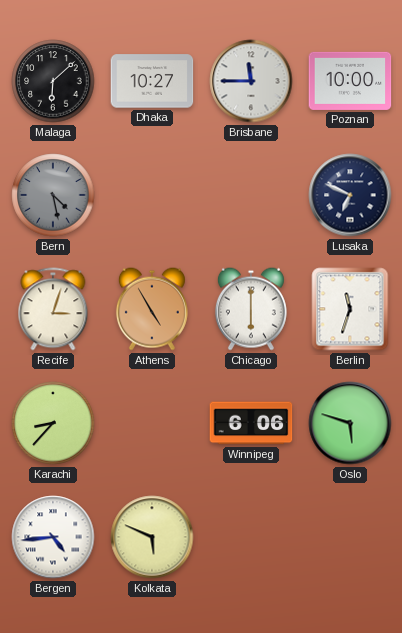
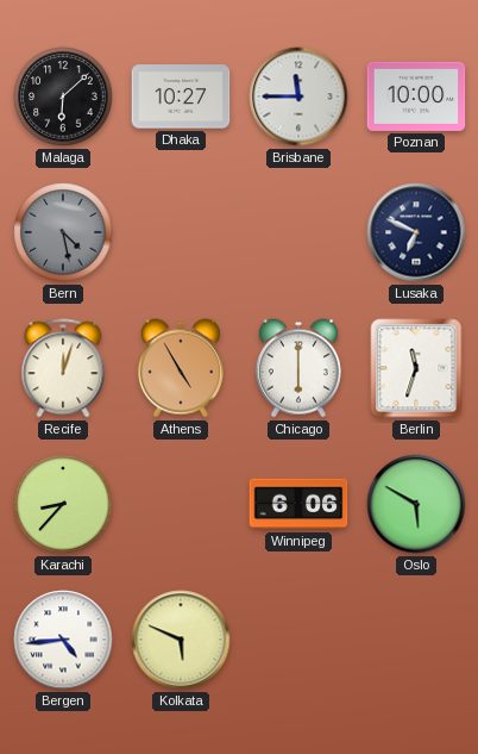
Recife: 3:03 -> 12:03 (63, 368)
Oslo: 5:48 -> 5:50 (416, 504)
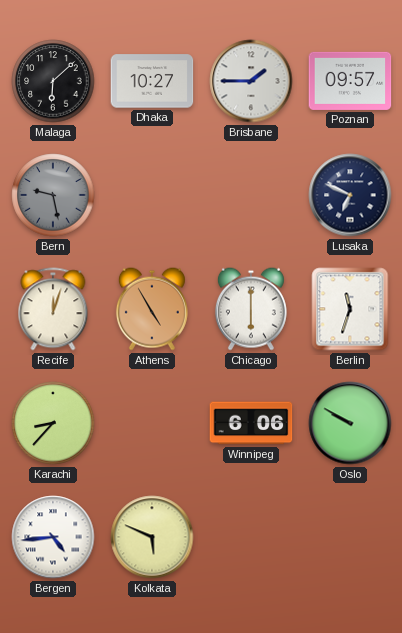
Brisbane: 11:45 -> 1:45 (251, 81)
Poznan: 10:00 -> 09:57 (350, 81)
Bern: 4:28 -> 9:28 (53, 195)
Oslo: 5:50 -> 9:50 (350, 423)
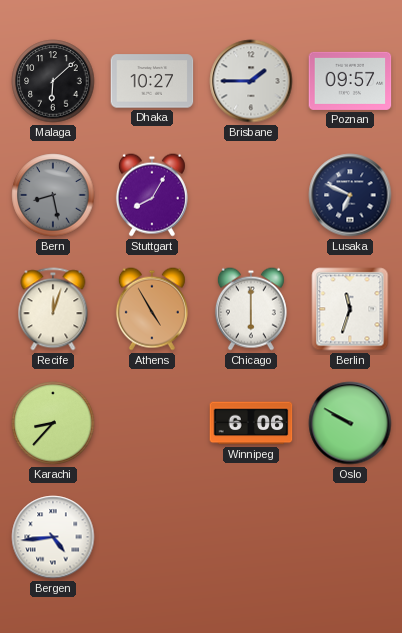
Bern: 9:28 -> 8:28 (53, 195)
Stuttgart: none -> 8:05 (152, 195)
Kolkata: 5:49 -> none (152, 537)
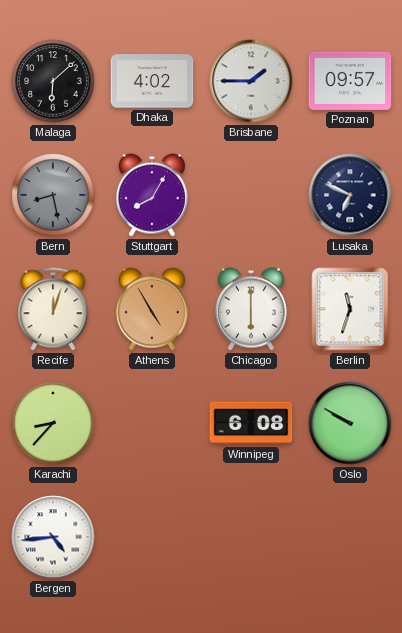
Dhaka: 10:27 -> 4:02 (152, 81)
Winnipeg: 6:06 -> 6:08 (251, 423)
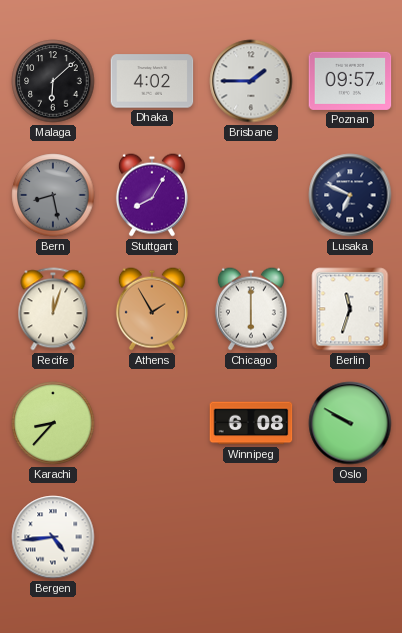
Athens: 4:55 -> 1:55 (152, 309)
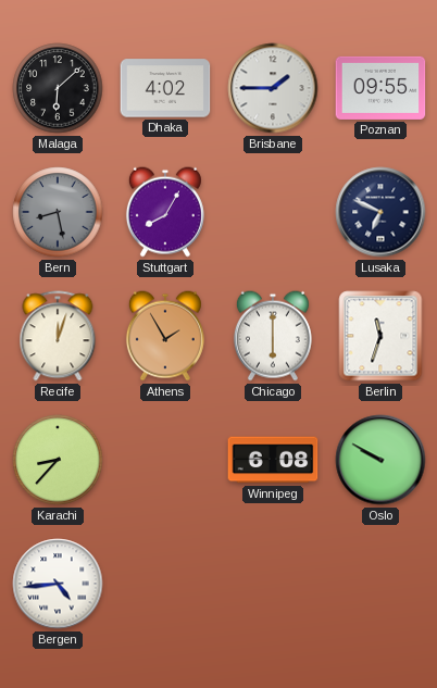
Poznan: 09:57 -> 09:55 (380, 88)
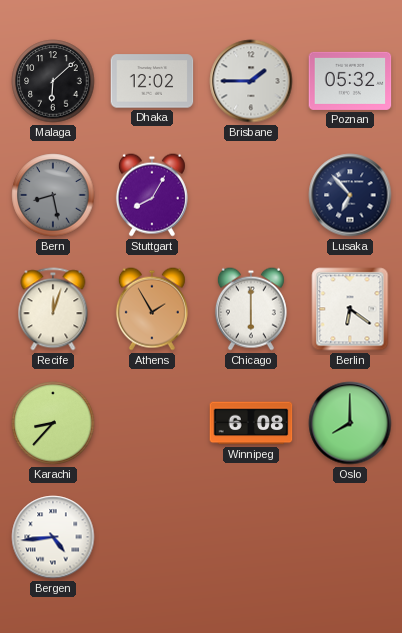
Dhaka: 4:02 -> 12:02 (152, 81)
Poznan: 09:55 -> 05:32 (350, 81)
Lusaka: 6:49 -> 6:53 (350, 195)
Berlin: 11:33 -> 6:21 (350, 309)
Oslo: 9:50 -> 8:00 (350, 423)
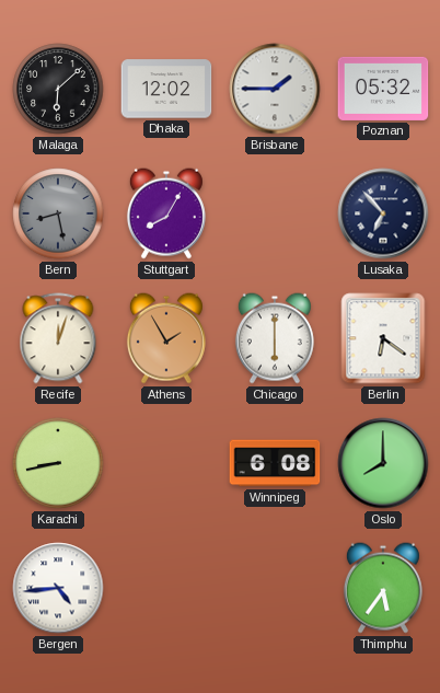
Karachi: 8:37 -> 8:43 (58, 463)
Thimphu: none -> 5:36 (383, 588)
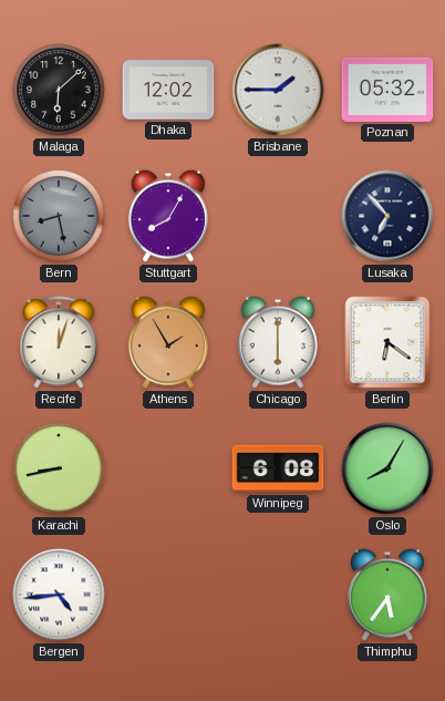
Oslo: 8:00 -> 8:05 (387, 468)
